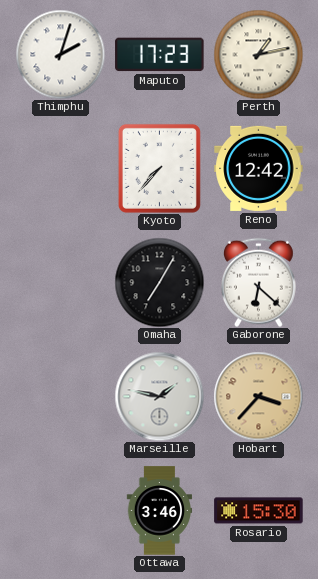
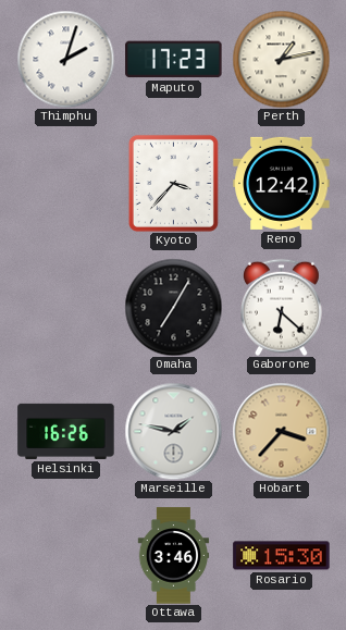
Kyoto: 7:37 -> 3:37 (173, 183)
Helsinki: none -> 16:26 (66, 431)
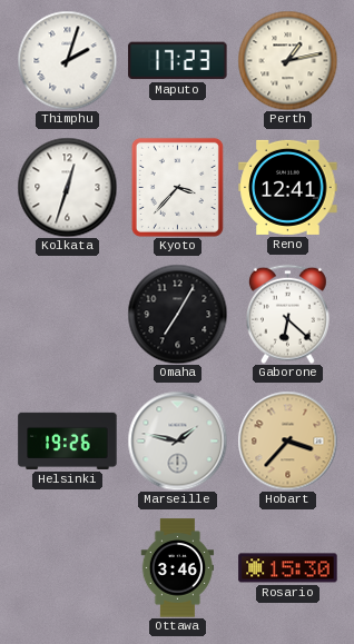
Kolkata: none -> 12:33 (67, 187)
Reno: 12:42 -> 12:41 (288, 187)
Helsinki: 16:26 -> 19:26 (68, 440)
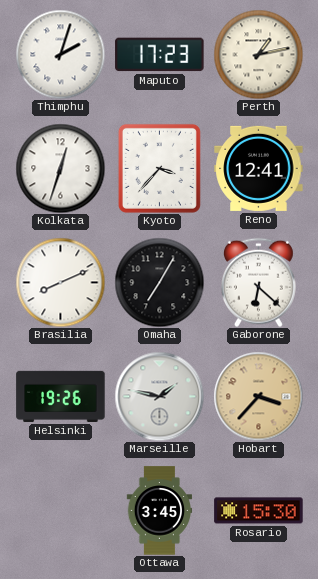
Brasilia: none -> 8:11 (60, 282)
Ottawa: 3:46 -> 3:45 (160, 511)
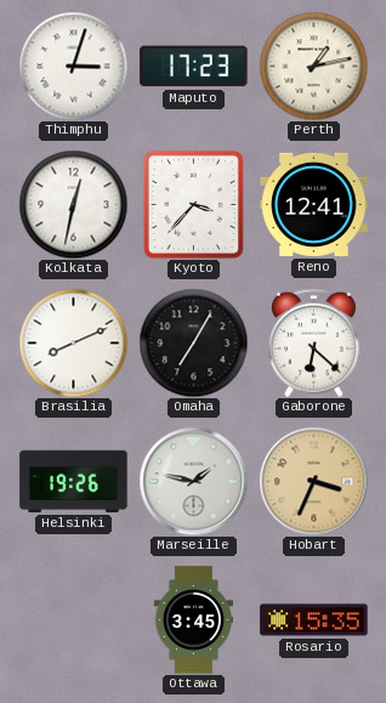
Thimphu: 2:03 -> 3:03 (73, 66)
Kolkata: 12:33 -> 12:32 (73, 204)
Hobart: 3:37 -> 3:34 (313, 481)
Rosario: 15:30 -> 15:35 (314, 620)
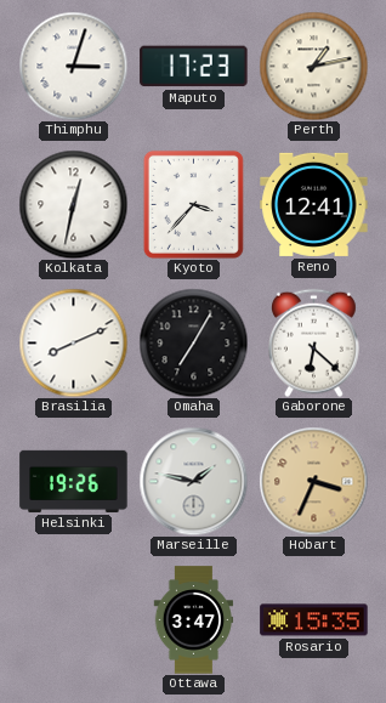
Ottawa: 3:45 -> 3:47 (194, 620)
